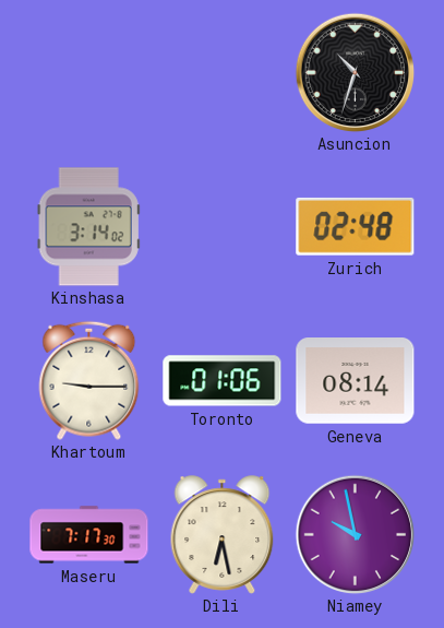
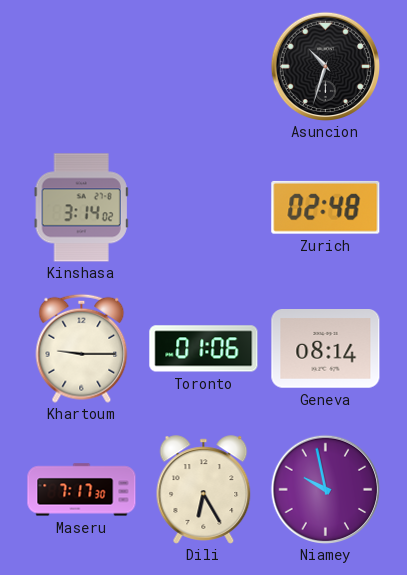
Dili: 6:28 -> 6:25 (204, 490)
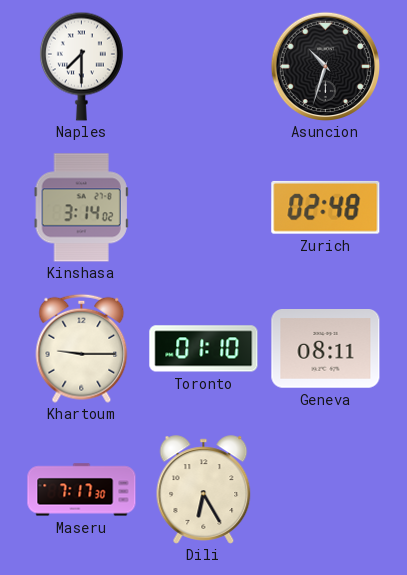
Naples: none -> 7:30 (81, 66)
Toronto: 01:06 -> 01:10 (204, 349)
Geneva: 08:14 -> 08:11 (326, 349)
Niamey: 9:58 -> none (325, 489)
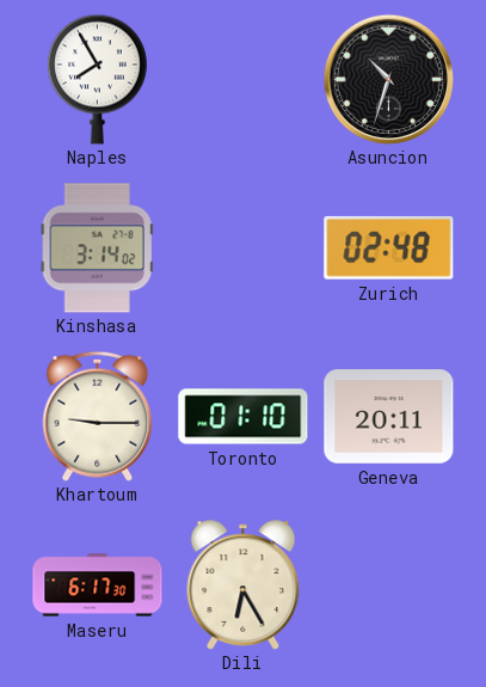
Naples: 7:30 -> 7:55 (97, 79)
Geneva: 08:11 -> 20:11 (389, 417)
Maseru: 7:17 -> 6:17 (98, 585)
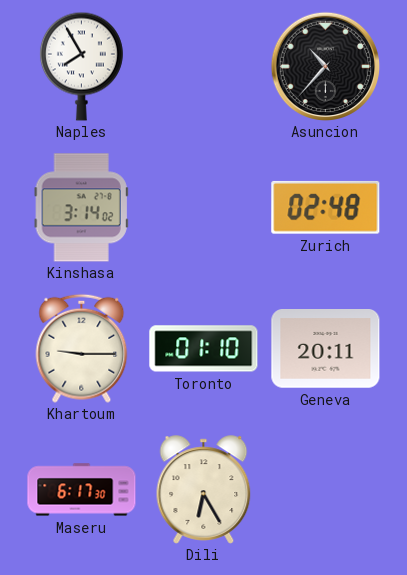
Asuncion: 10:33 -> 10:37 (325, 66)
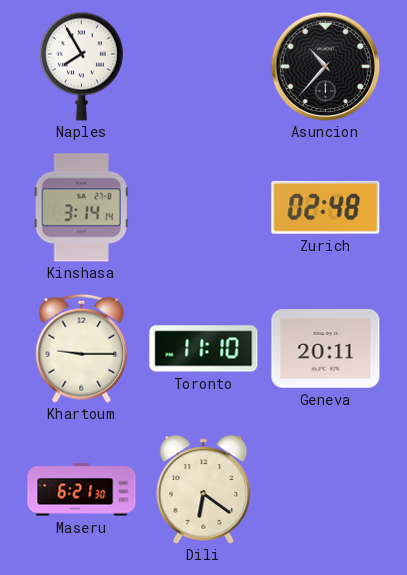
Kinshasa: 3:14:02 -> 3:14:14 (81, 208)
Toronto: 01:10 -> 11:10 (204, 349)
Maseru: 6:17 -> 6:21 (82, 490)
Dili: 6:25 -> 6:21 (204, 490)
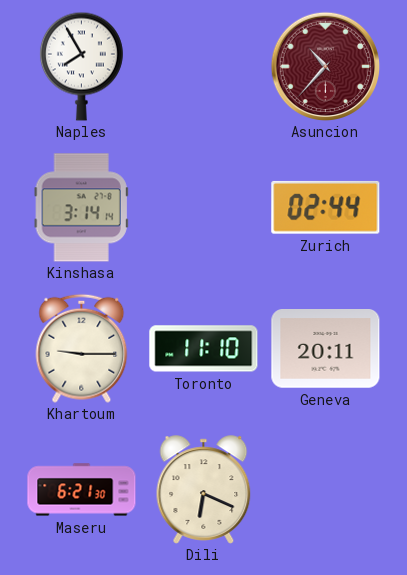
Asuncion dial: black -> burgundy (325, 66)
Zurich: 02:48 -> 02:44 (326, 207)
Dili: 6:21 -> 6:19 (204, 490)
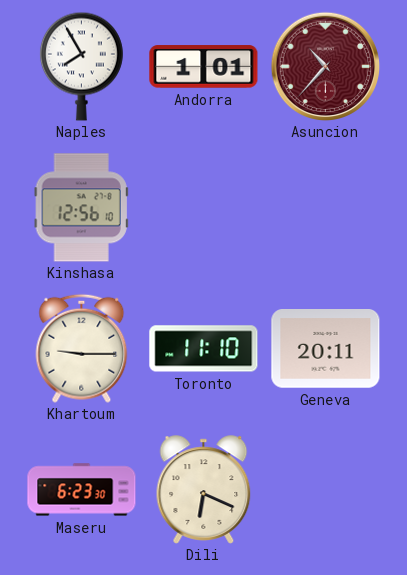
Andorra: none -> 1:01 (204, 67)
Kinshasa: 3:14 -> 12:56 (81, 208)
Zurich: 02:44 -> none (326, 207)
Maseru: 6:21 -> 6:23 (82, 490)
